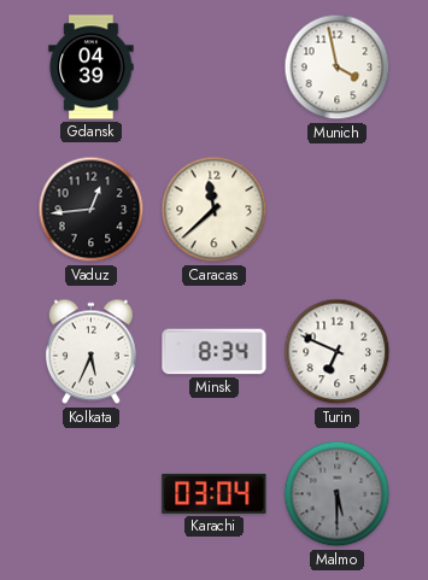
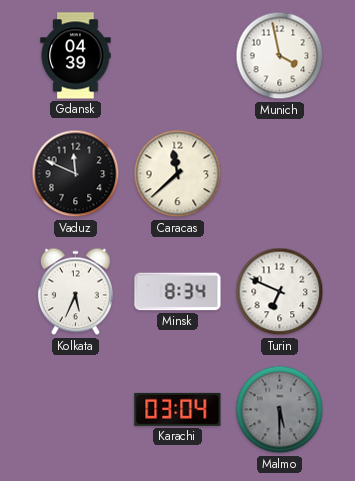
Vaduz: 12:44 -> 11:49 (76, 174)
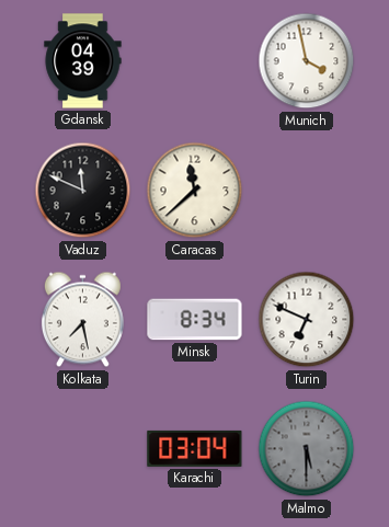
Kolkata: 5:34 -> 7:28 (82, 320)
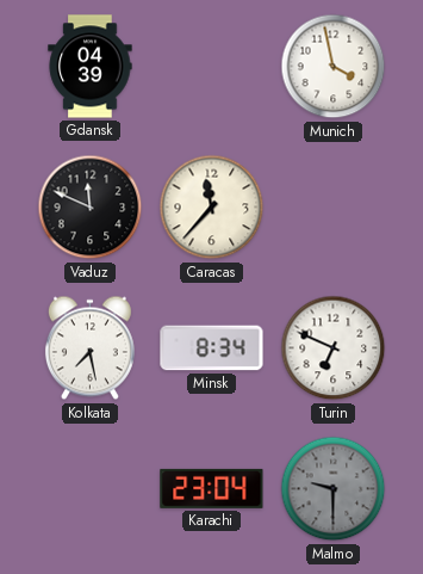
Caracas: 11:38 -> 11:37 (212, 208)
Karachi: 03:04 -> 23:04 (212, 488)
Malmo: 5:30 -> 9:30 (334, 489)
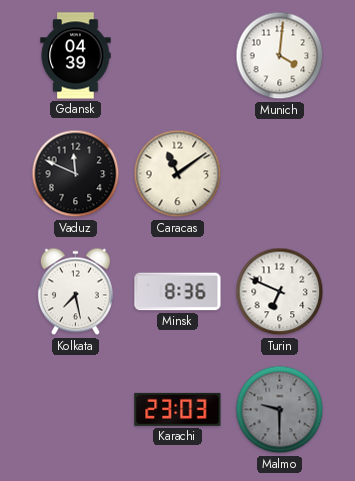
Munich: 3:58 -> 4:01 (280, 56)
Caracas: 11:37 -> 11:09 (178, 174)
Minsk: 8:34 -> 8:36 (178, 292)
Karachi: 23:04 -> 23:03 (178, 409)
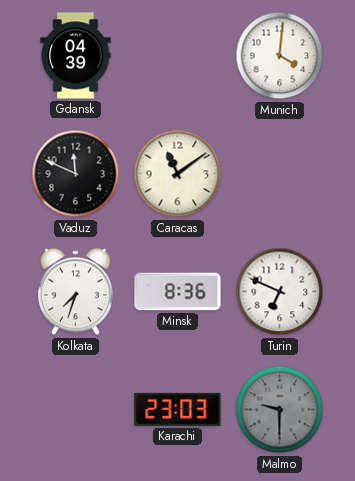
Kolkata: 7:28 -> 7:33 (75, 292)
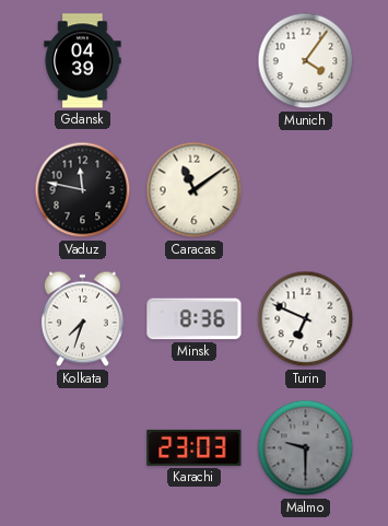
Munich: 4:01 -> 4:06 (306, 61)
Vaduz: 11:49 -> 11:47 (83, 190)
